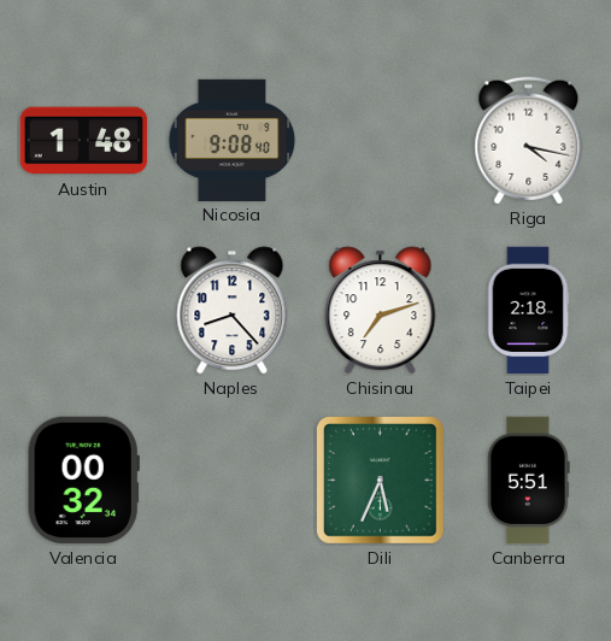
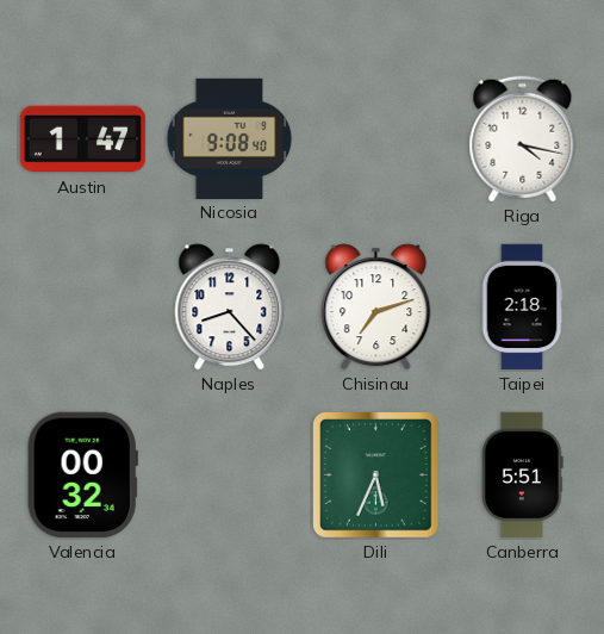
Austin: 1:48 -> 1:47 (83, 139)
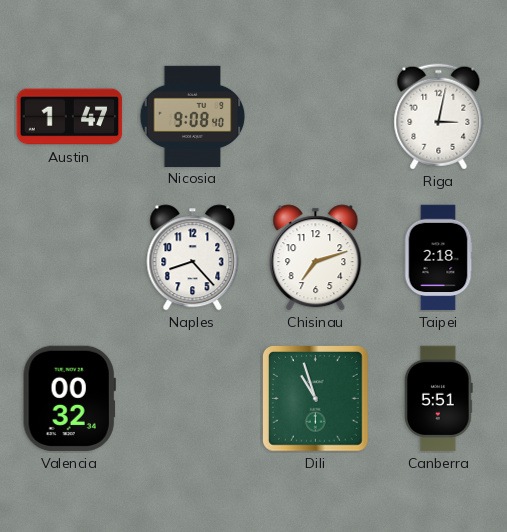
Riga: 4:17 -> 3:02 (439, 117)
Dili: 5:34 -> 10:57 (316, 399)
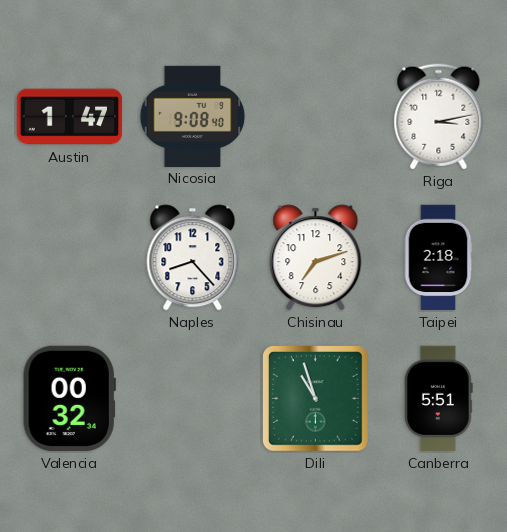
Riga: 3:02 -> 3:13 (439, 117)
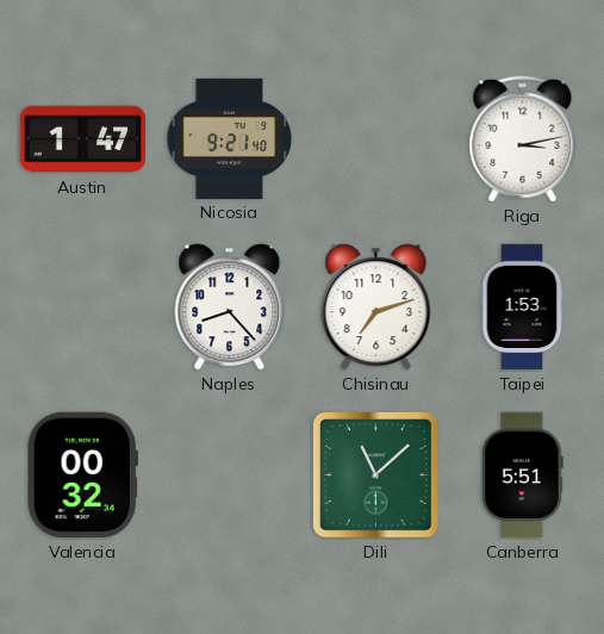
Nicosia: 9:08 -> 9:21 (230, 138)
Taipei: 2:18 -> 1:53 (522, 307)
Dili: 10:57 -> 11:08 (376, 475)
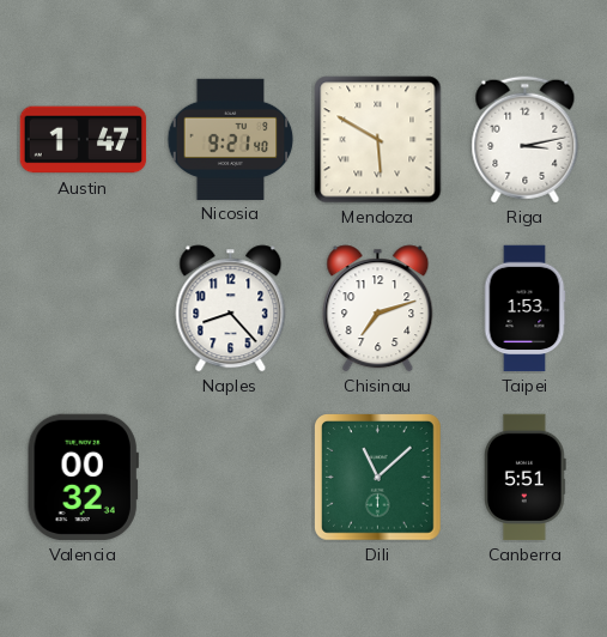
Mendoza: none -> 5:50 (378, 140)
